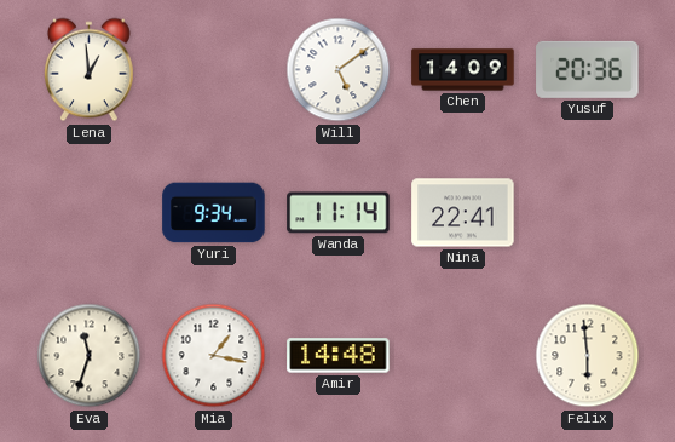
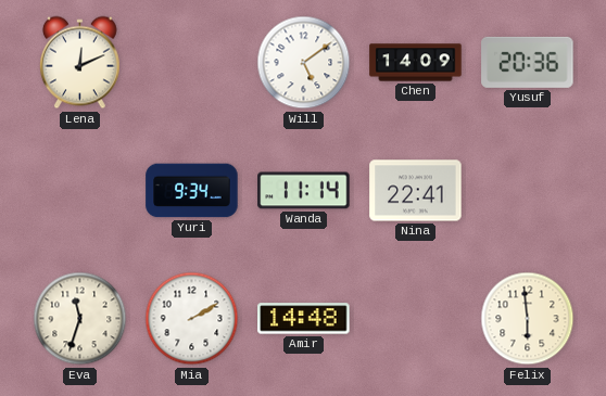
Lena: 12:59 -> 12:11 (79, 63)
Mia: 1:17 -> 2:10 (192, 319)
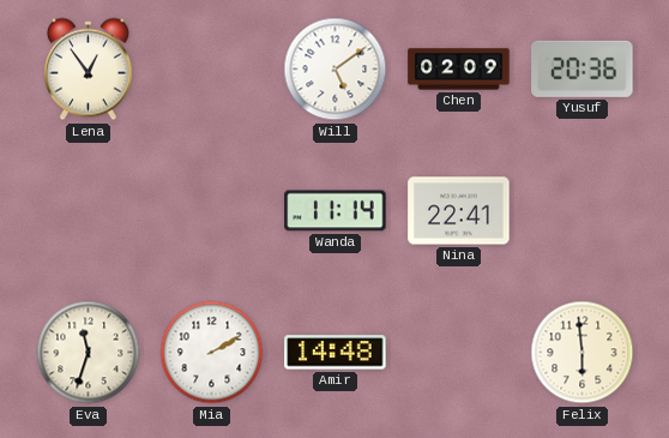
Lena: 12:11 -> 12:54 (88, 70)
Chen: 14:09 -> 02:09 (459, 70)
Yuri: 9:34 -> none (192, 191)
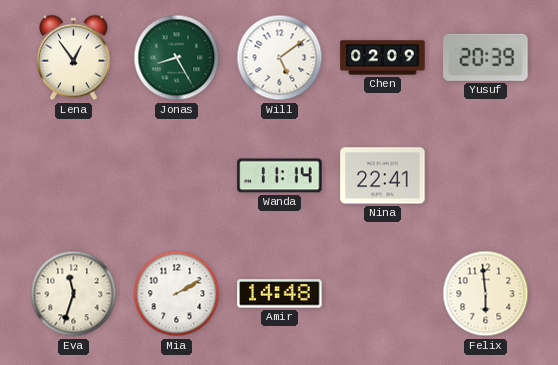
Jonas: none -> 8:25 (177, 58)
Yusuf: 20:36 -> 20:39 (486, 57)
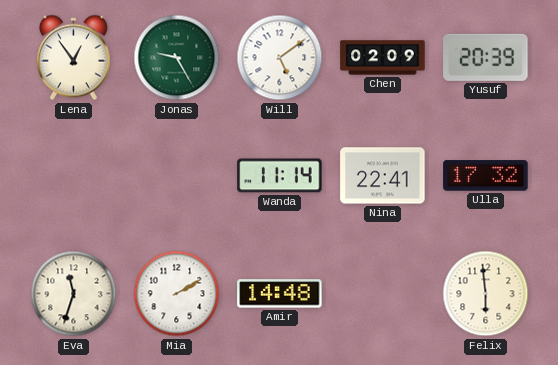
Jonas: 8:25 -> 9:25 (177, 58)
Ulla: none -> 17:32 (486, 176)
